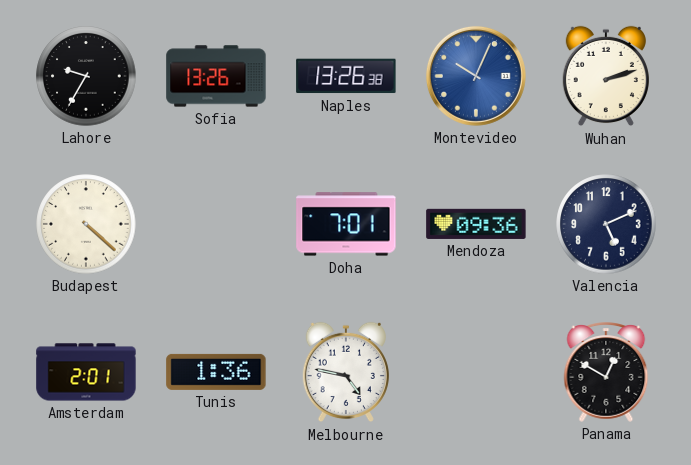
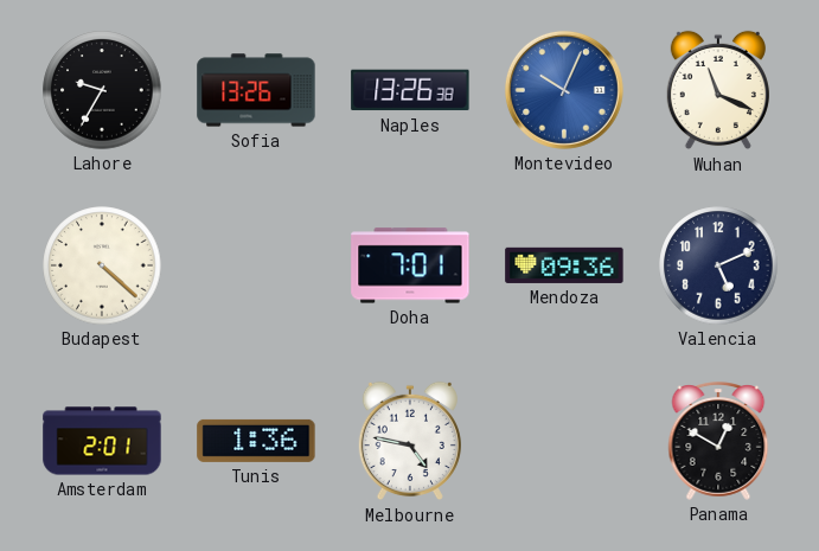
Wuhan: 2:12 -> 11:19 (718, 90)
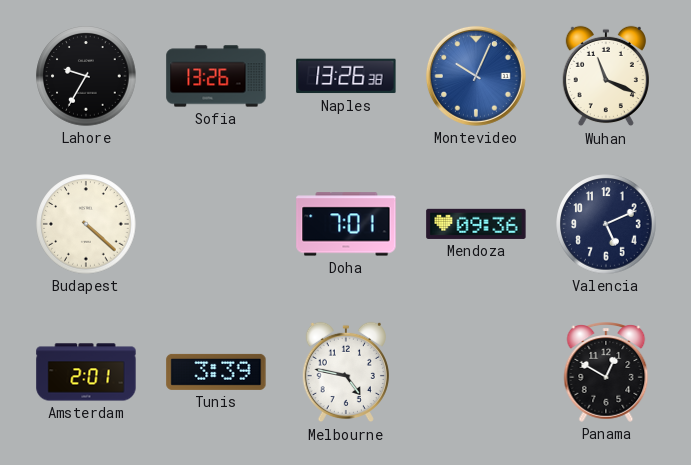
Tunis: 1:36 -> 3:39 (216, 372)
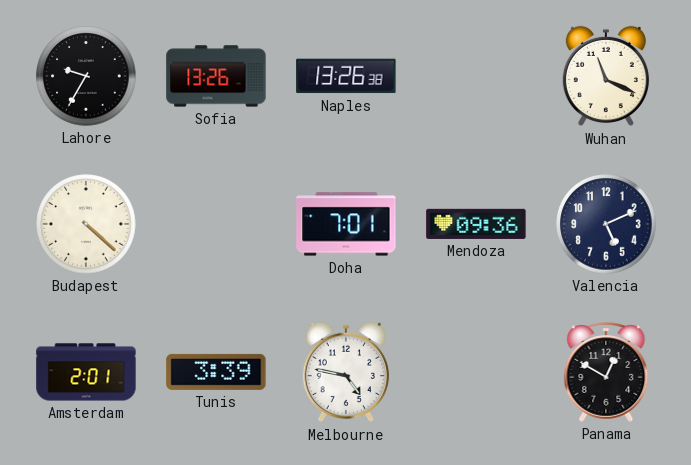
Montevideo: 10:04 -> none (476, 76)
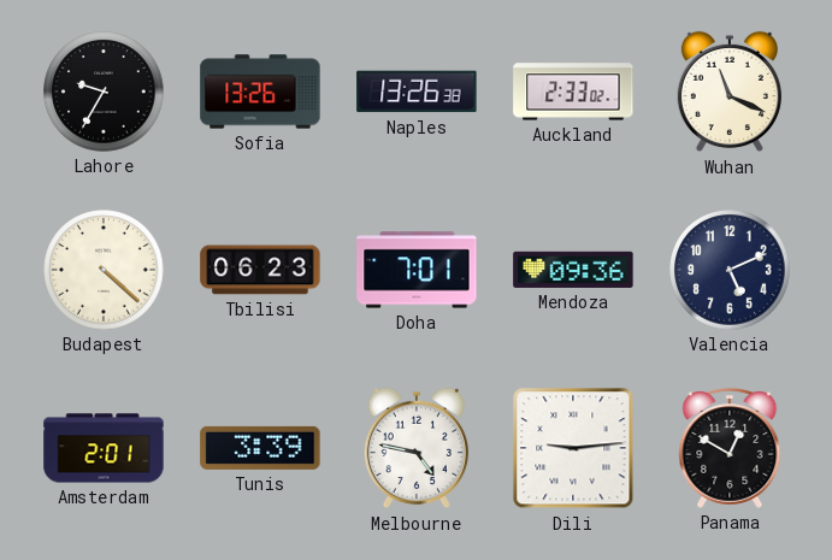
Auckland: none -> 2:33 (573, 92)
Tbilisi: none -> 06:23 (260, 270)
Dili: none -> 9:14 (573, 448)
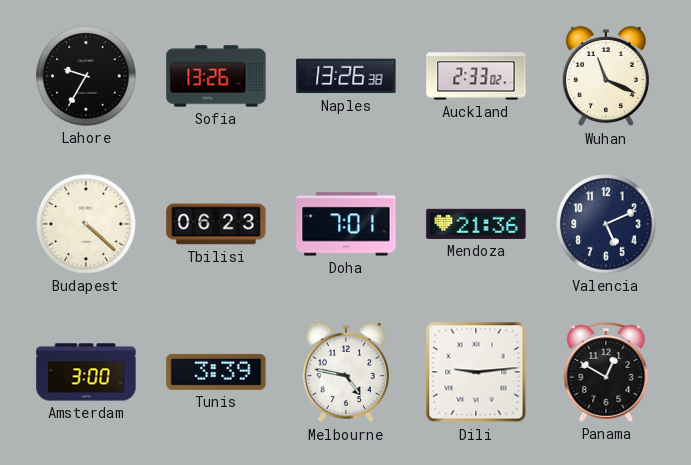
Mendoza: 09:36 -> 21:36 (476, 224)
Amsterdam: 2:01 -> 3:00 (86, 372)
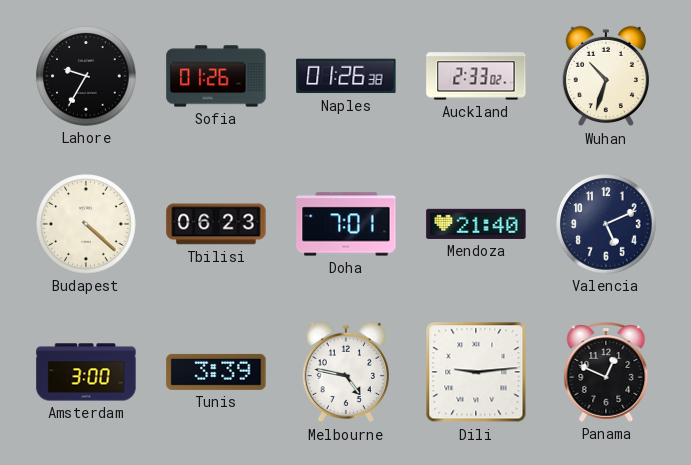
Sofia: 13:26 -> 01:26 (216, 76)
Naples: 13:26 -> 01:26 (346, 76)
Wuhan: 11:19 -> 10:33 (606, 76)
Mendoza: 21:36 -> 21:40 (476, 224)
Panama: 12:50 -> 12:49 (606, 372)
